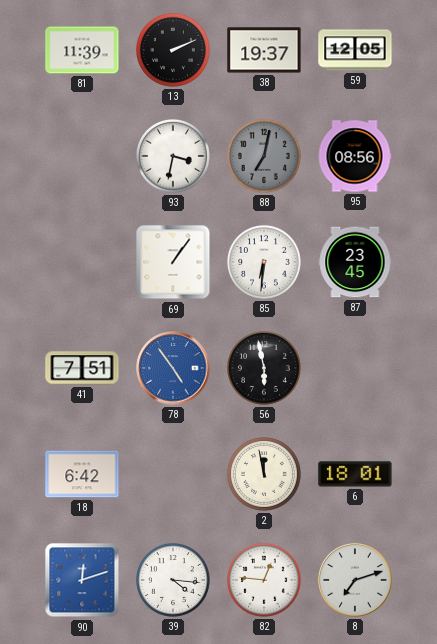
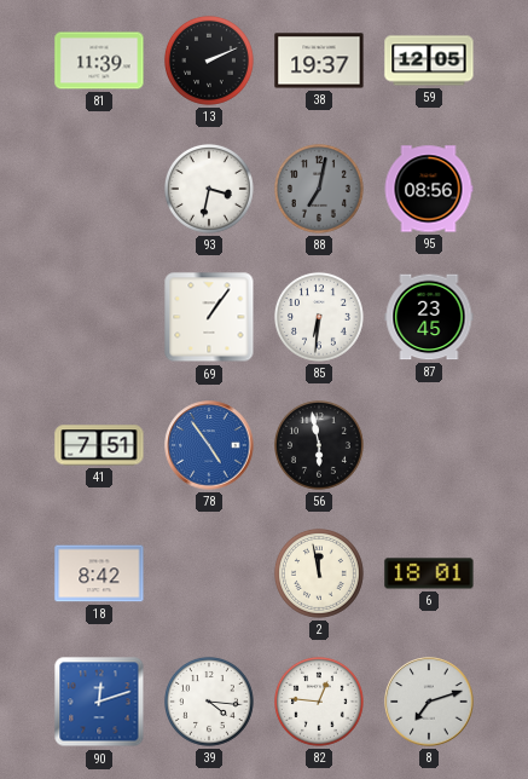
18: 6:42 -> 8:42 (99, 573)
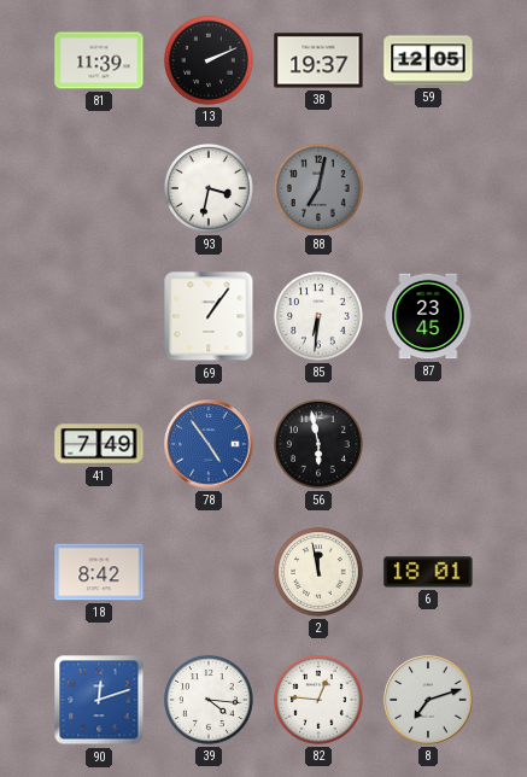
95: 08:56 -> none (429, 189)
41: 7:51 -> 7:49 (99, 444)
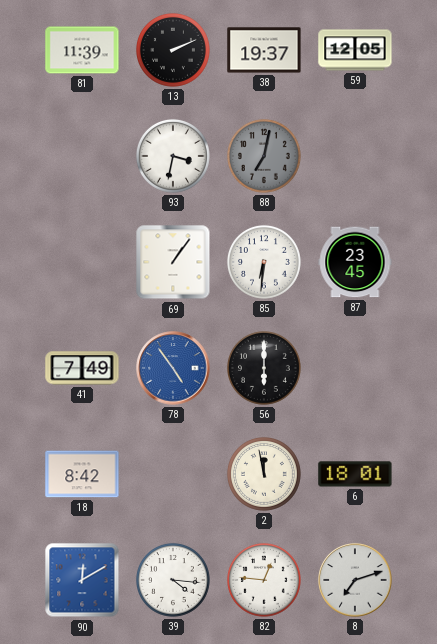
56: 5:58 -> 6:00 (264, 368)
90: 12:12 -> 12:10 (82, 580)
